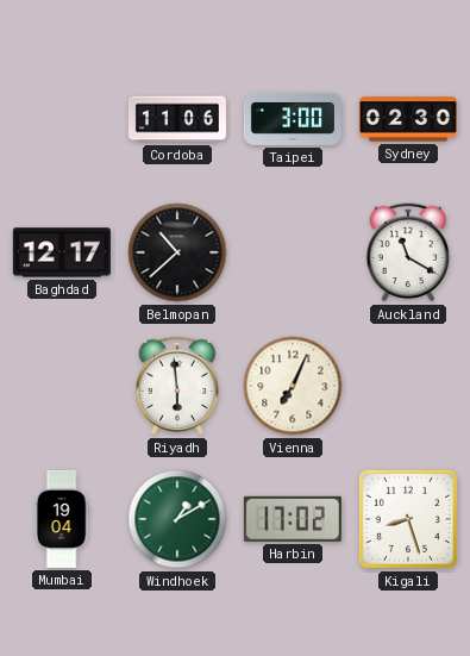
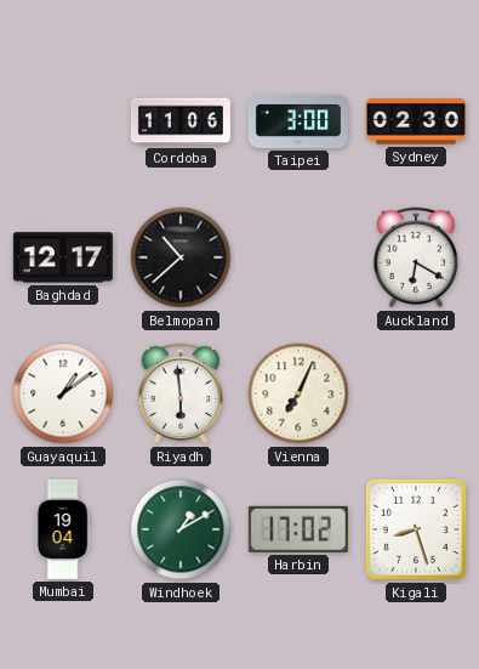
Auckland: 11:20 -> 6:20 (416, 257)
Guayaquil: none -> 1:09 (63, 393)
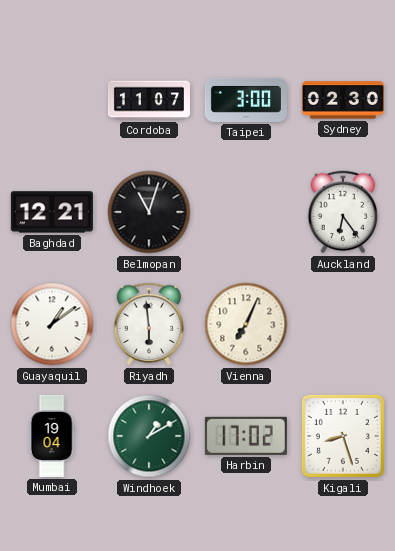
Cordoba: 11:06 -> 11:07 (149, 100)
Baghdad: 12:17 -> 12:21 (52, 212)
Belmopan: 10:38 -> 11:03 (149, 212)
Auckland: 6:20 -> 6:24 (343, 212)
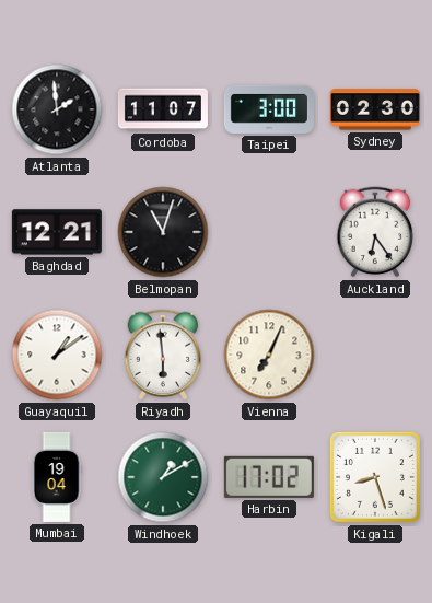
Atlanta: none -> 1:59 (57, 109)
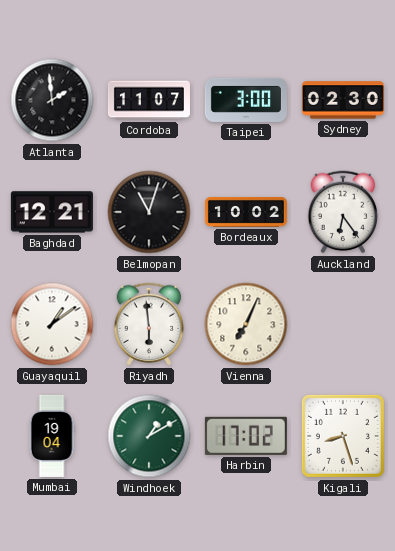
Bordeaux: none -> 10:02 (246, 213)
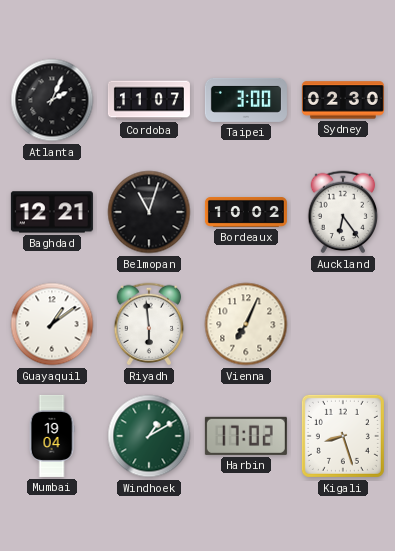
Atlanta: 1:59 -> 2:04 (52, 100)
